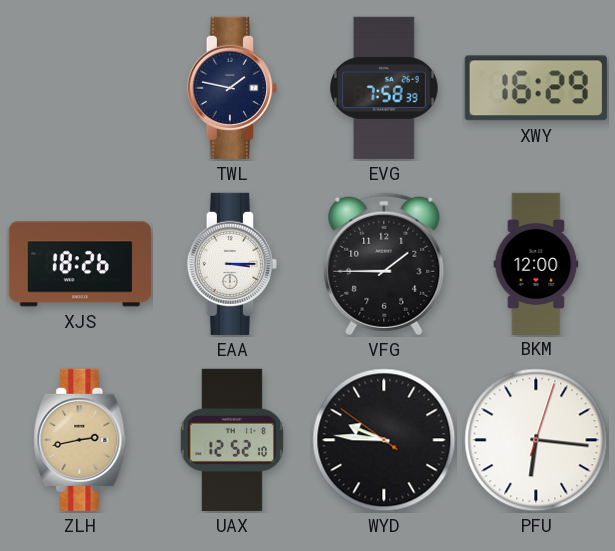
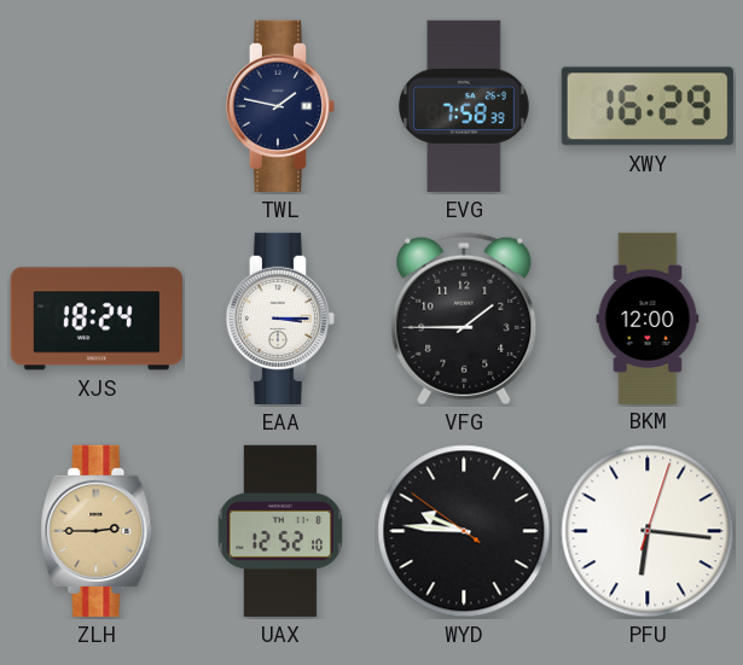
XJS: 18:26 -> 18:24 (97, 319)
ZLH: 2:43 -> 2:45 (97, 531)
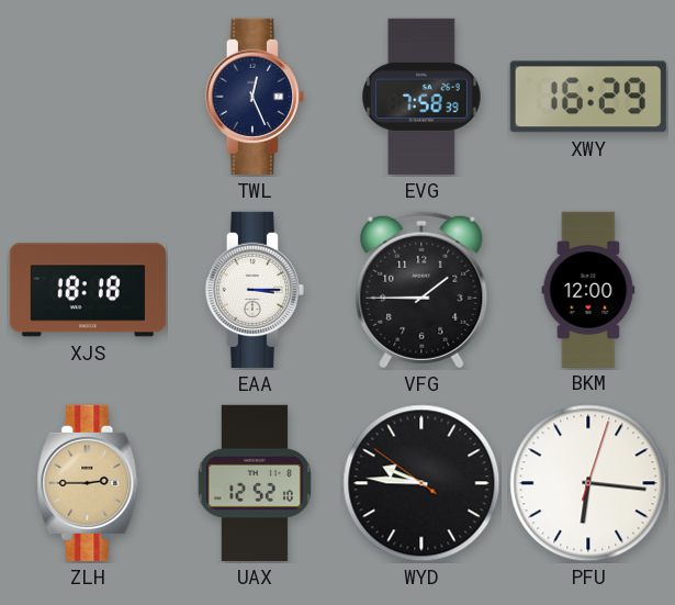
TWL: 1:47 -> 12:26 (255, 97)
XJS: 18:24 -> 18:18 (88, 290)
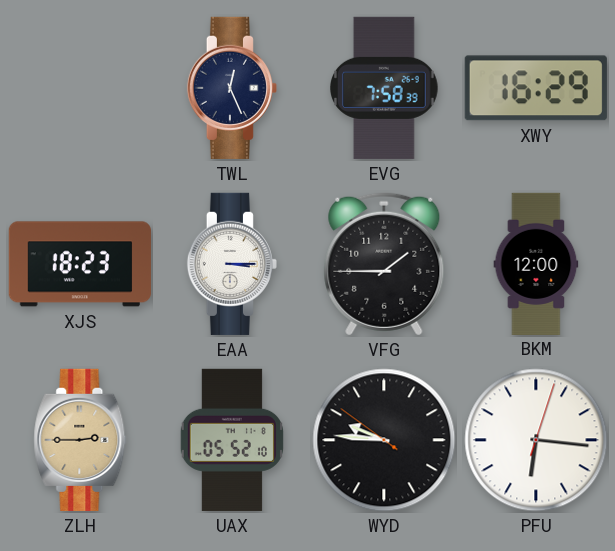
XJS: 18:18 -> 18:23 (80, 264)
UAX: 12:52 -> 05:52 (232, 440)
